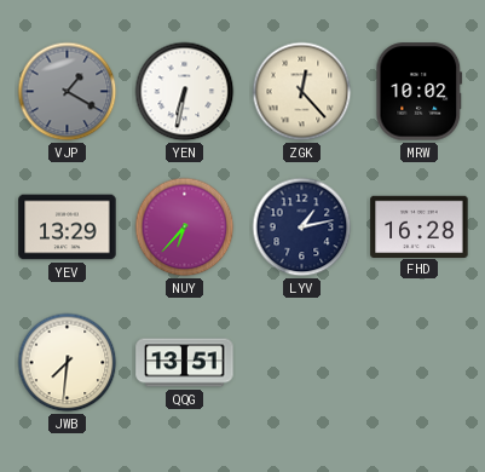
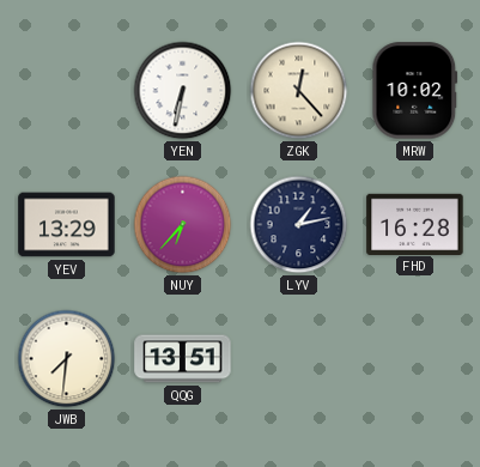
VJP: 1:20 -> none (68, 92)
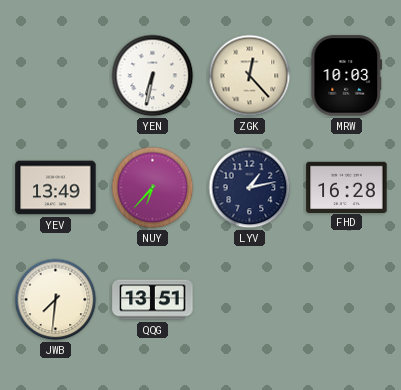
MRW: 10:02 -> 10:03 (347, 76)
YEV: 13:29 -> 13:49 (56, 188)
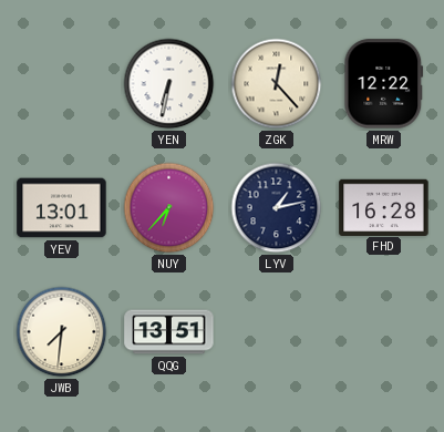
MRW: 10:03 -> 12:22 (384, 84)
YEV: 13:49 -> 13:01 (62, 208)
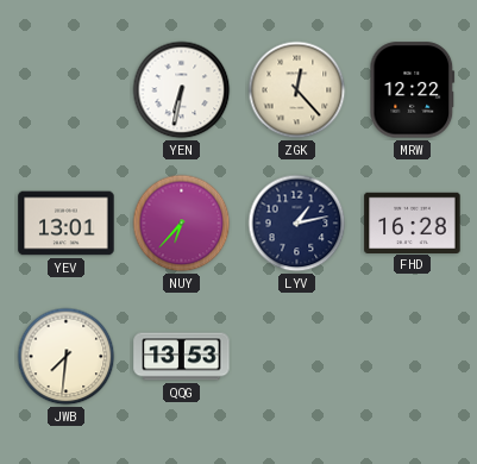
QQG: 13:51 -> 13:53 (182, 357)
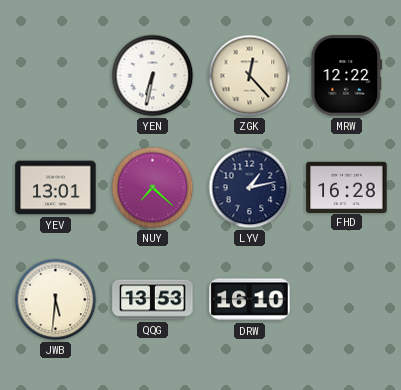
NUY: 6:37 -> 7:22 (153, 188)
JWB: 7:31 -> 5:31 (56, 300)
DRW: none -> 16:10 (250, 300)
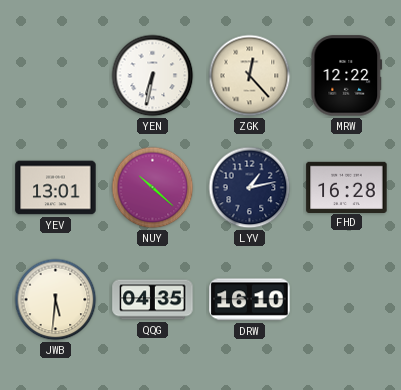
NUY: 7:22 -> 10:22 (153, 188)
QQG: 13:53 -> 04:35 (153, 300)
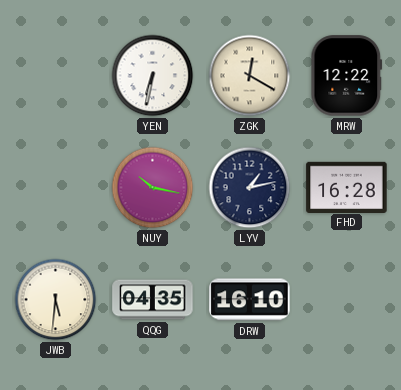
ZGK: 12:23 -> 12:20 (250, 76)
YEV: 13:01 -> none (56, 188)
NUY: 10:22 -> 10:17 (153, 188)
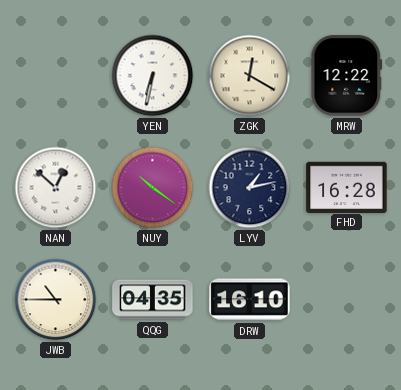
NAN: none -> 12:52 (56, 188)
NUY: 10:17 -> 10:21 (153, 188)
JWB: 5:31 -> 10:45 (56, 300)
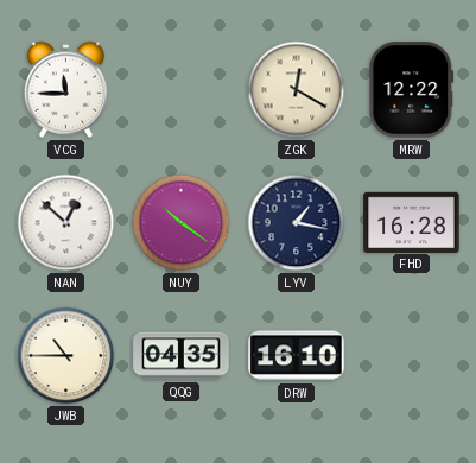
VCG: none -> 11:45 (66, 89)
YEN: 6:32 -> none (153, 76)
LYV: 1:13 -> 1:17 (297, 223)
